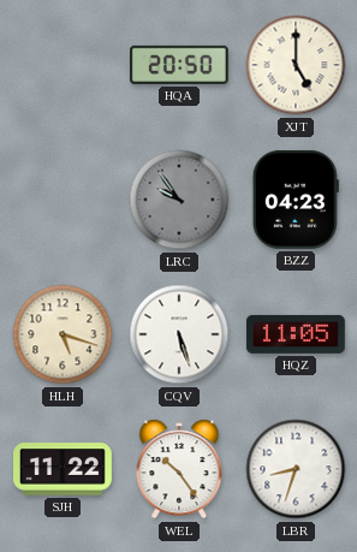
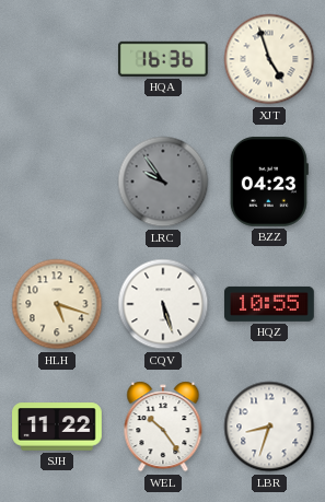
HQA: 20:50 -> 16:36 (163, 59)
XJT: 5:00 -> 4:57 (269, 59)
HQZ: 11:05 -> 10:55 (269, 304)
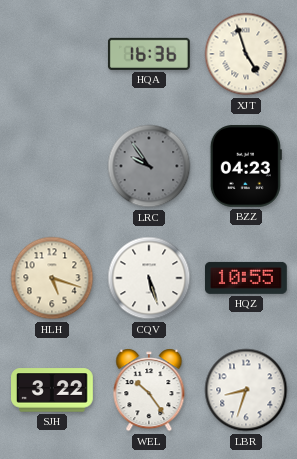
SJH: 11:22 -> 3:22 (53, 390)
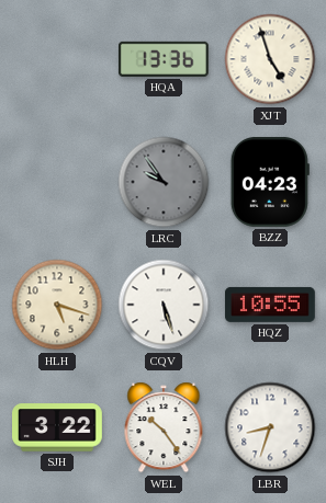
HQA: 16:36 -> 13:36 (164, 59)
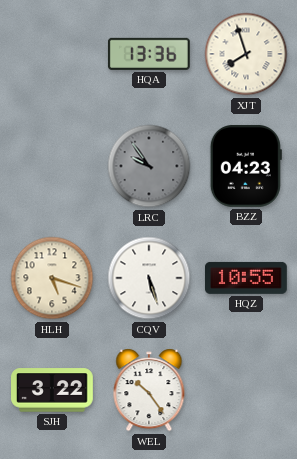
XJT: 4:57 -> 7:57 (246, 54)
LBR: 8:33 -> none (270, 427)
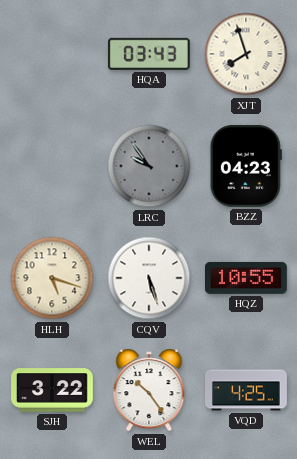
HQA: 13:36 -> 03:43 (149, 54)
VQD: none -> 4:25 (247, 390)
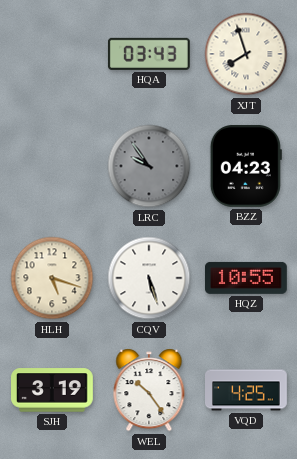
SJH: 3:22 -> 3:19 (53, 390)
